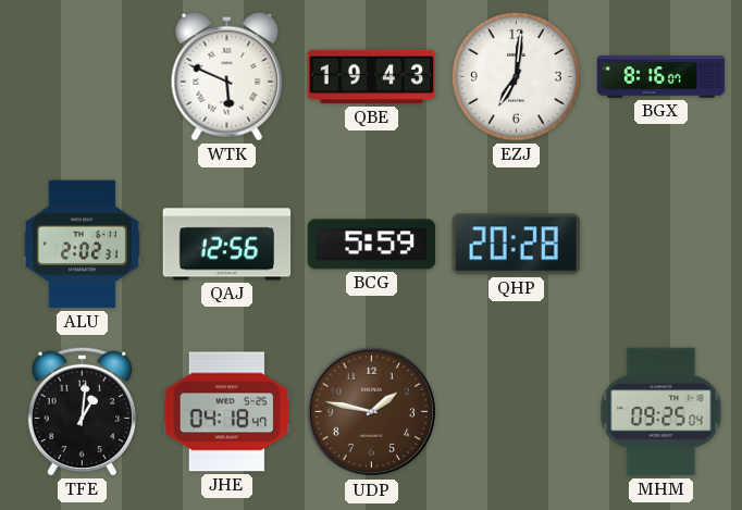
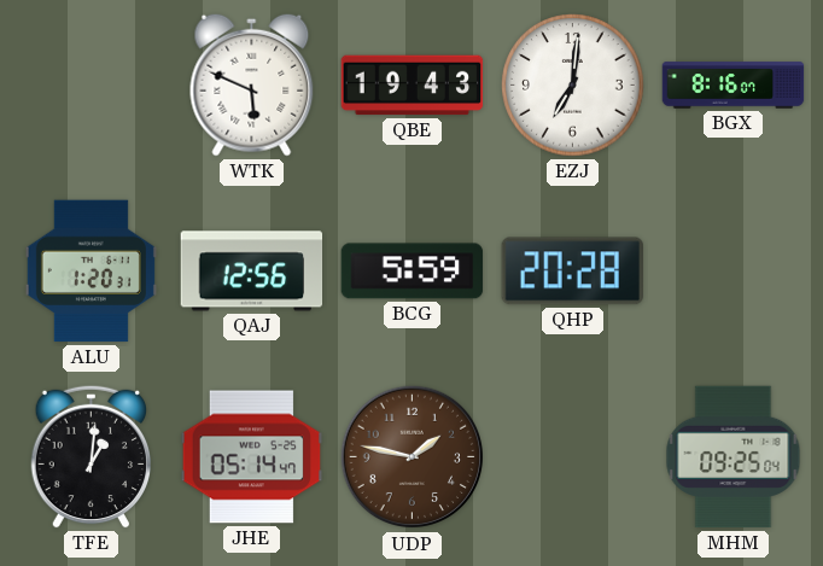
ALU: 2:02 -> 1:20 (91, 272)
JHE: 04:18 -> 05:14 (252, 457)
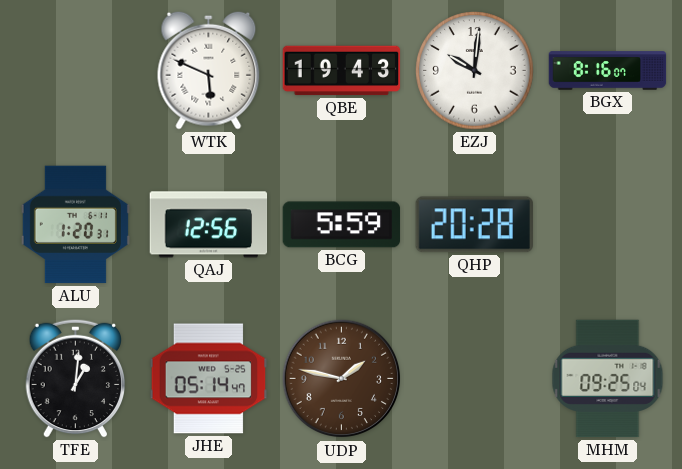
EZJ: 7:01 -> 10:01 (475, 71)
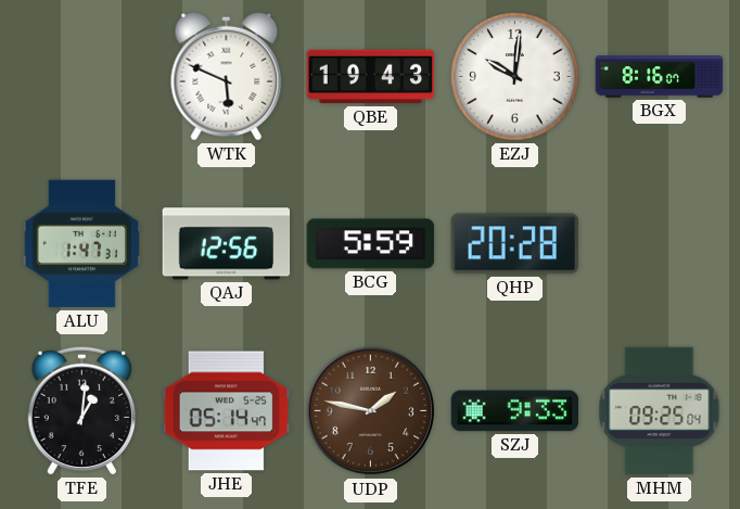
ALU: 1:20 -> 1:47 (81, 244)
SZJ: none -> 9:33 (515, 411)
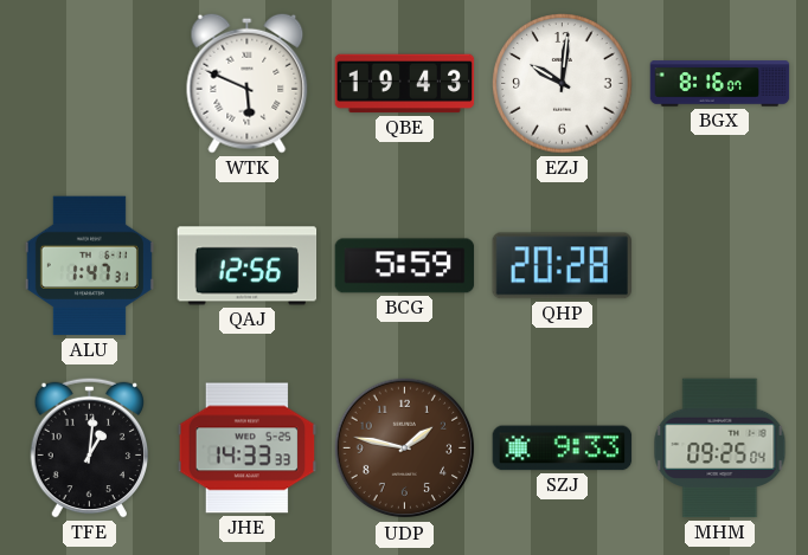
JHE: 05:14 -> 14:33 (248, 448)
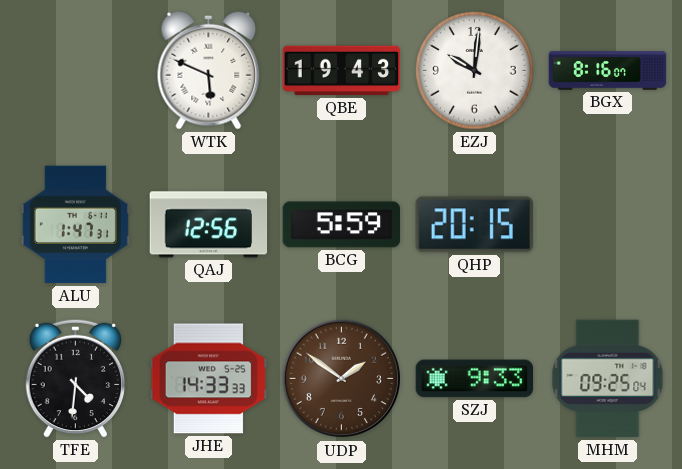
QHP: 20:28 -> 20:15 (474, 225)
TFE: 1:01 -> 4:31 (75, 378)
UDP: 1:47 -> 1:51 (342, 379)
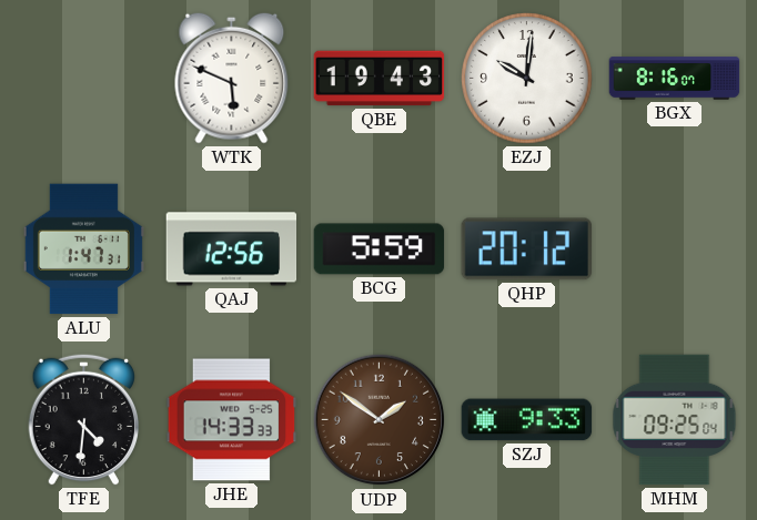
QHP: 20:15 -> 20:12 (526, 249)
